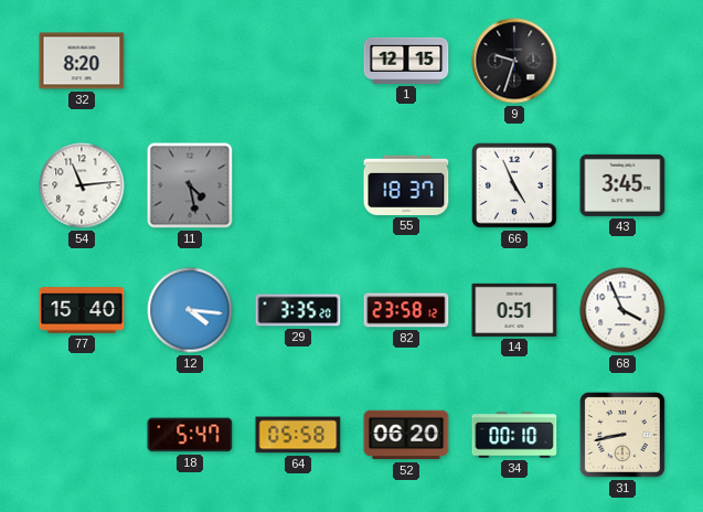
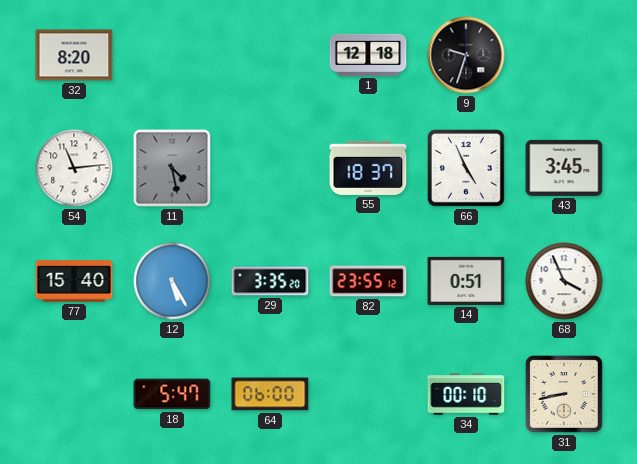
1: 12:15 -> 12:18 (368, 55)
12: 4:16 -> 5:25 (172, 281)
82: 23:58 -> 23:55 (368, 281)
64: 05:58 -> 06:00 (270, 394)
52: 06:20 -> none (406, 435)
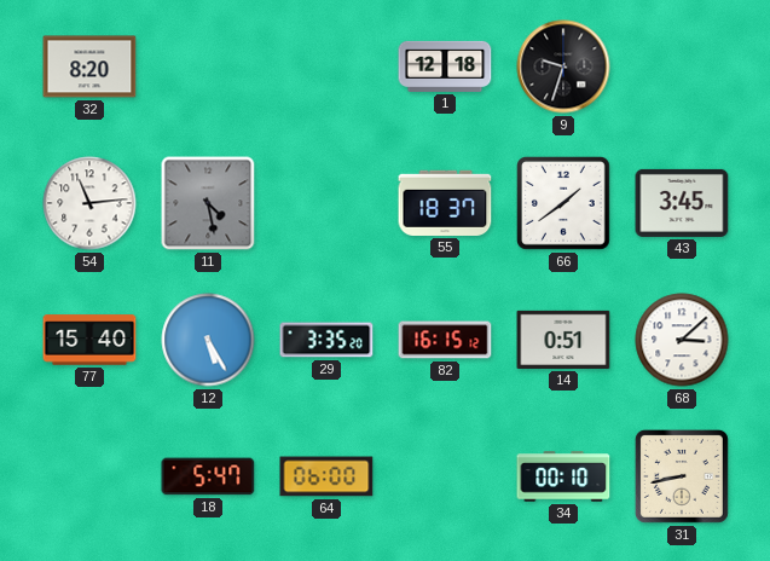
66: 4:56 -> 1:39 (565, 204)
82: 23:55 -> 16:15 (445, 340)
68: 3:56 -> 3:08 (682, 340)
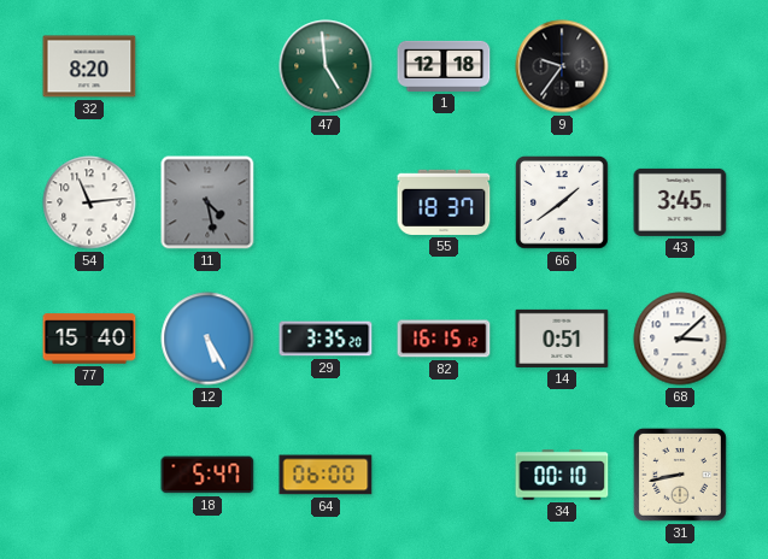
47: none -> 4:59 (326, 66)
9: 9:33 -> 9:36 (562, 66)
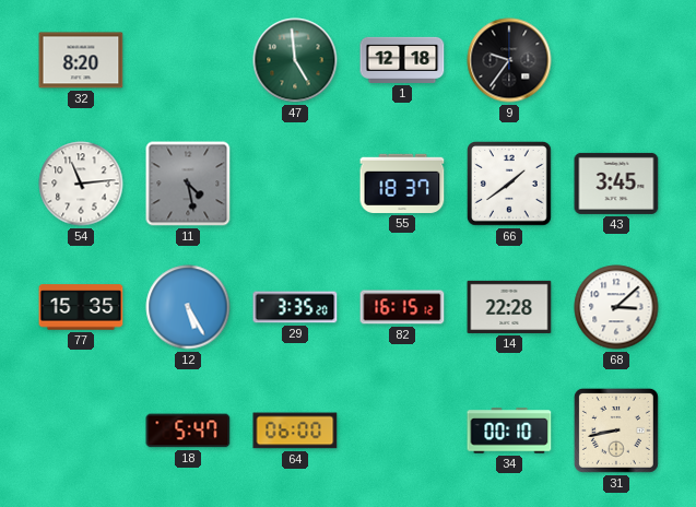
77: 15:40 -> 15:35 (81, 307)
14: 0:51 -> 22:28 (509, 307)
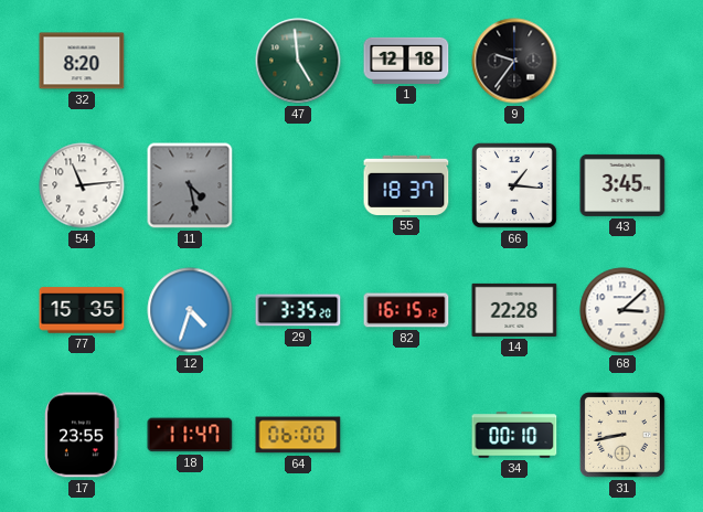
66: 1:39 -> 1:16 (515, 186)
12: 5:25 -> 4:33 (190, 310)
17: none -> 23:55 (83, 435)
18: 5:47 -> 11:47 (190, 435)
